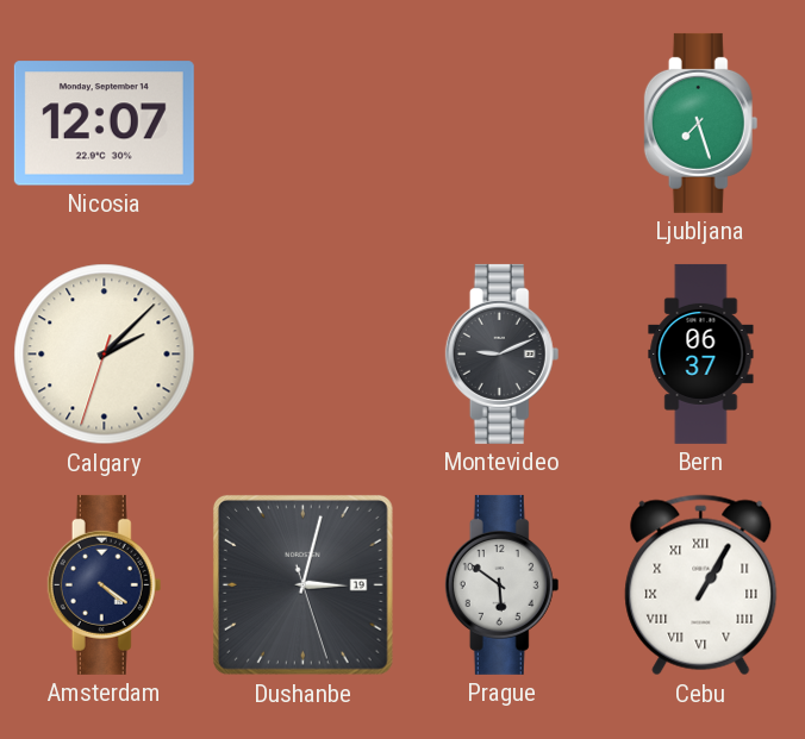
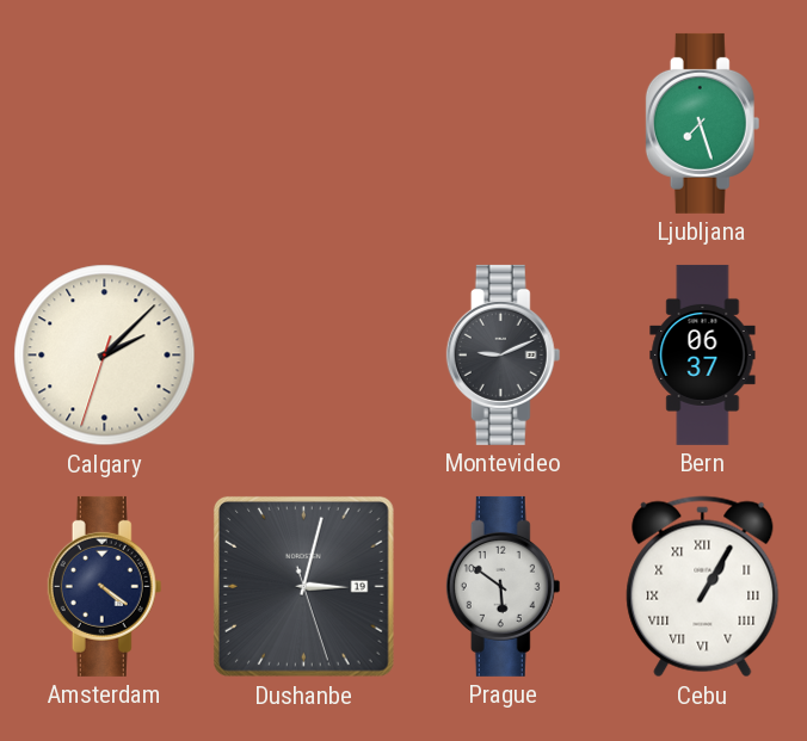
Nicosia: 12:07 -> none (104, 124)
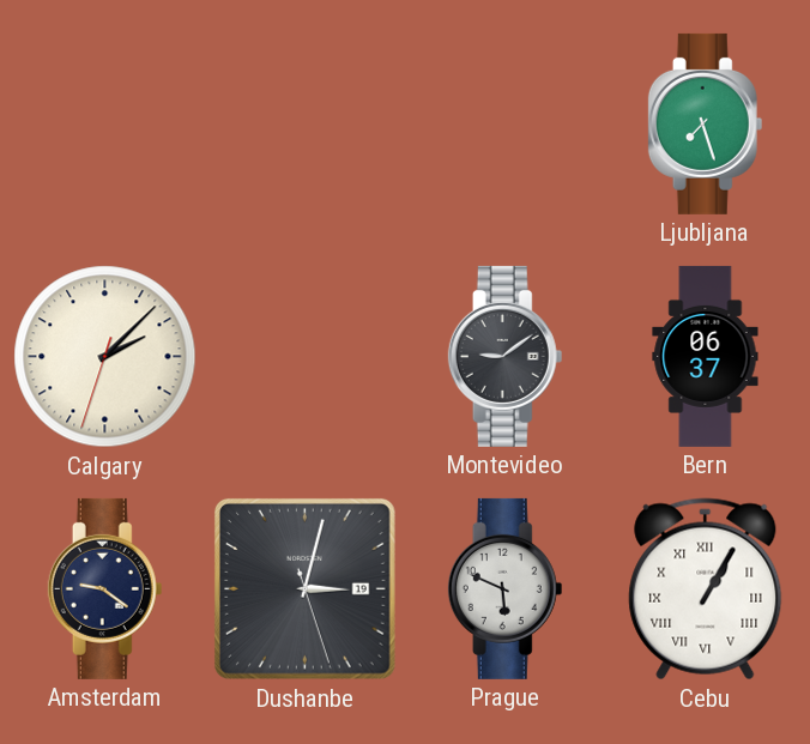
Montevideo: 9:11 -> 9:09 (506, 356)
Amsterdam: 4:21 -> 9:21 (105, 588)
Prague: 5:51 -> 5:49 (506, 588)
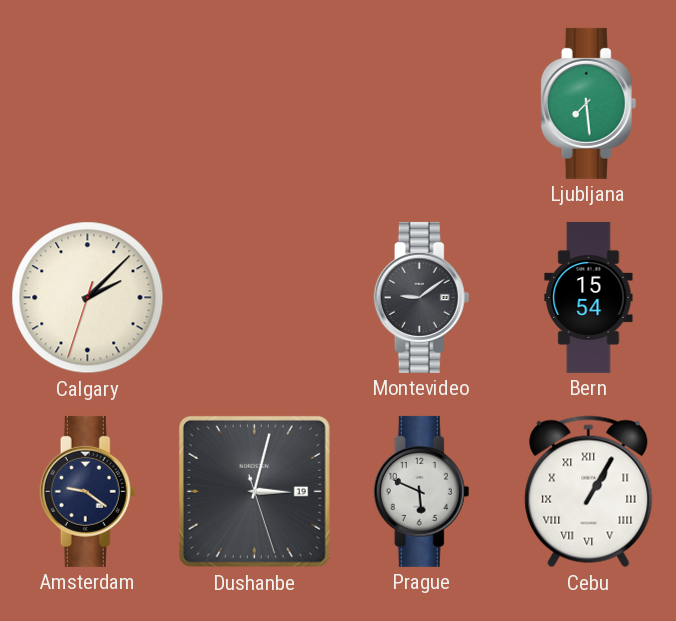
Ljubljana: 7:27 -> 7:29 (589, 103)
Bern: 06:37 -> 15:54 (589, 297)
